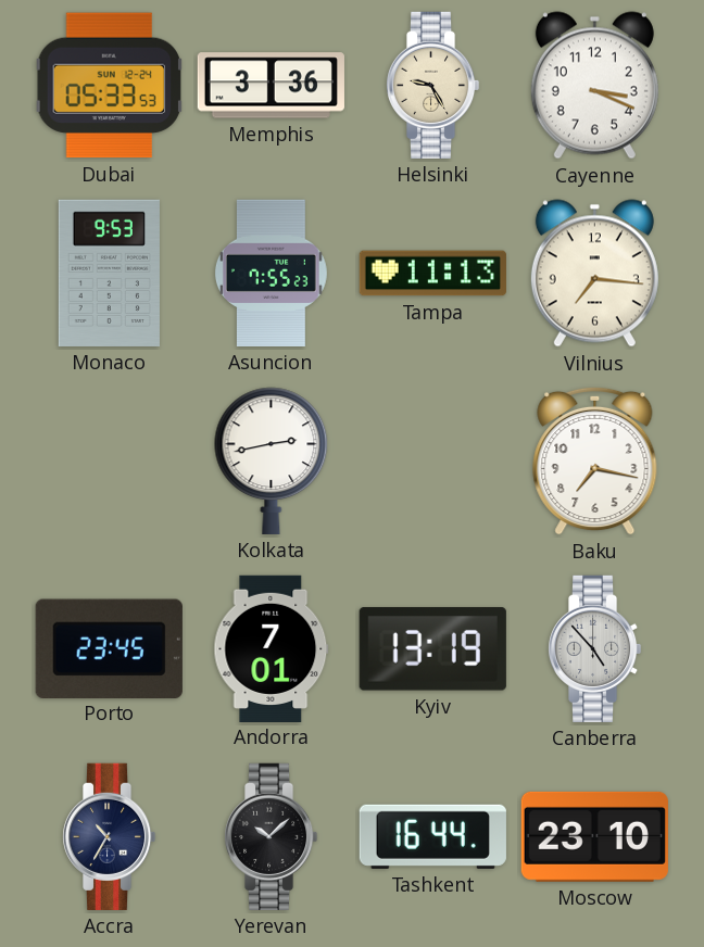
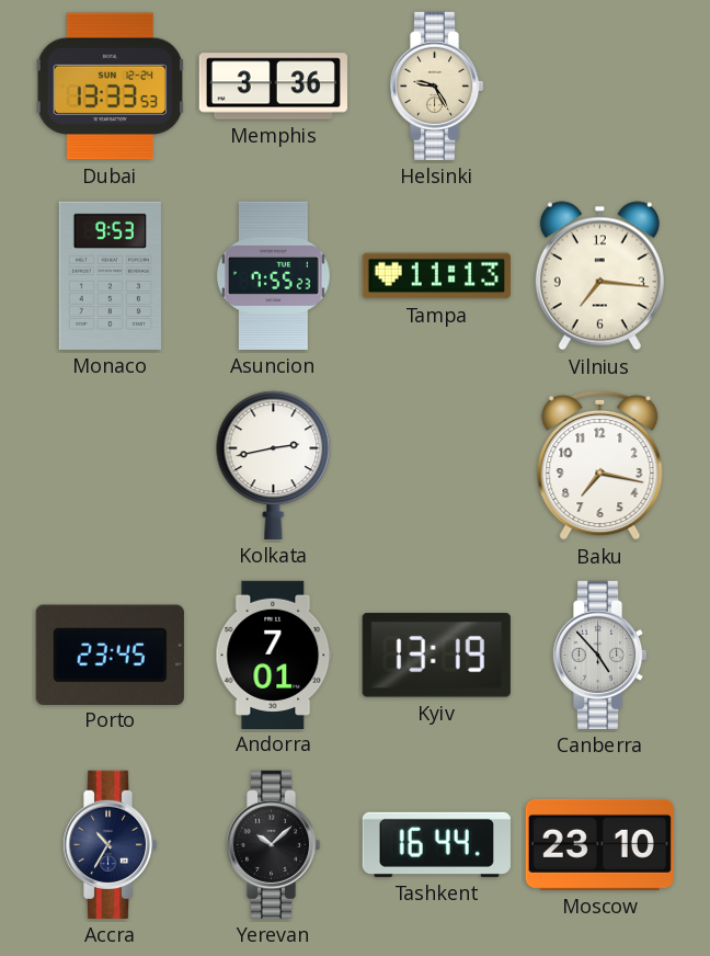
Dubai: 05:33 -> 13:33 (110, 87)
Cayenne: 3:19 -> none (594, 86)
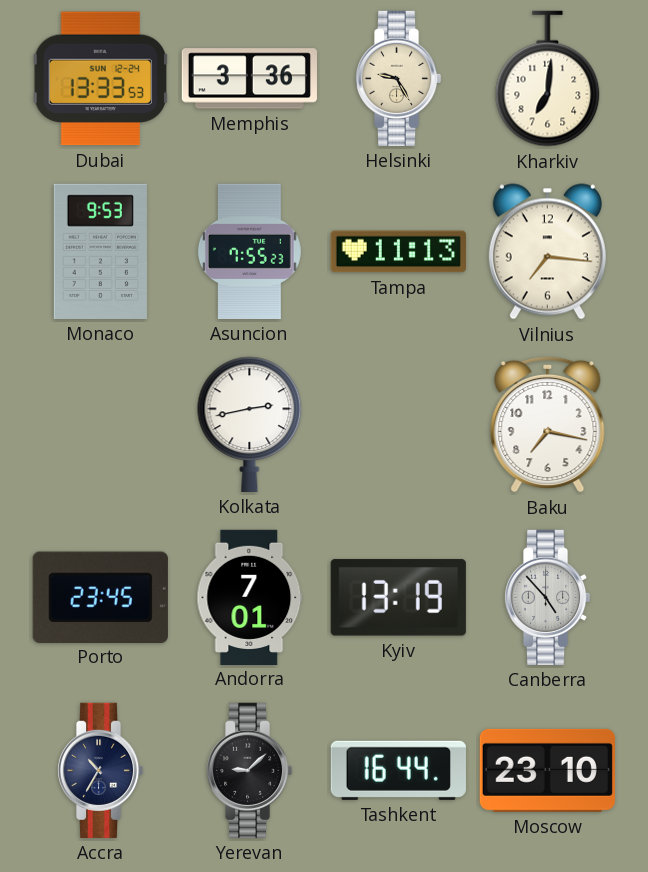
Kharkiv: none -> 7:01 (548, 79)
Yerevan: 10:08 -> 9:08 (249, 770)
